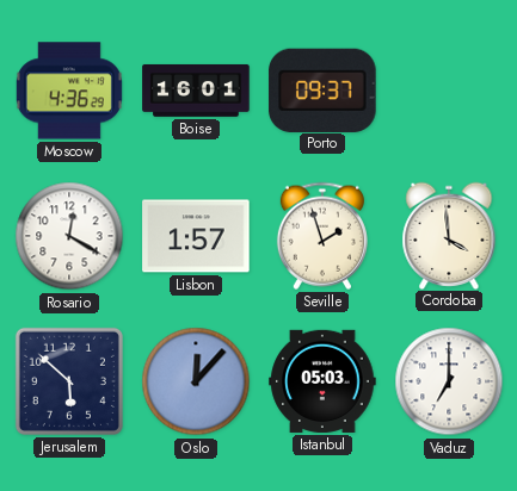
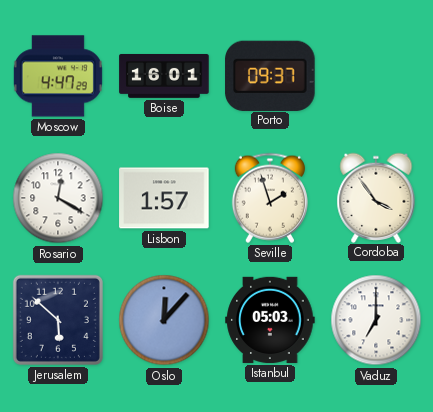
Moscow: 4:36 -> 4:47 (58, 76)
Cordoba: 3:59 -> 3:54 (376, 197)
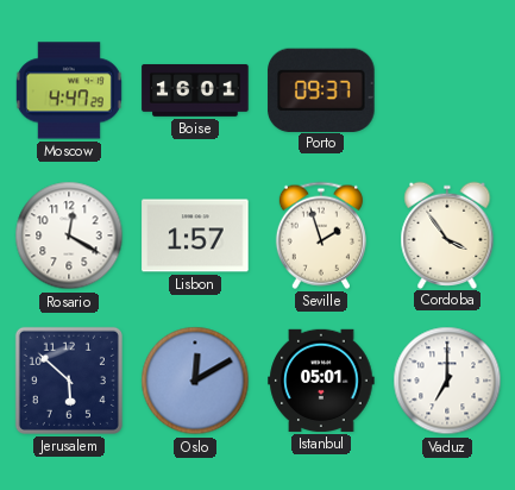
Oslo: 12:07 -> 12:10 (195, 381)
Istanbul: 05:03 -> 05:01 (321, 381)
